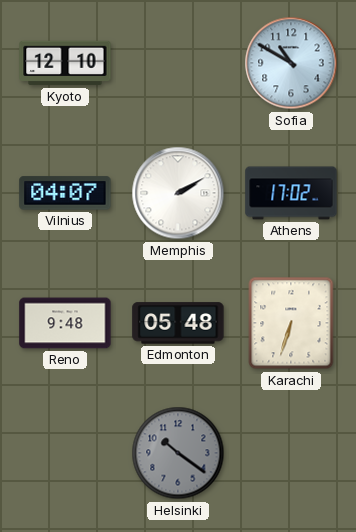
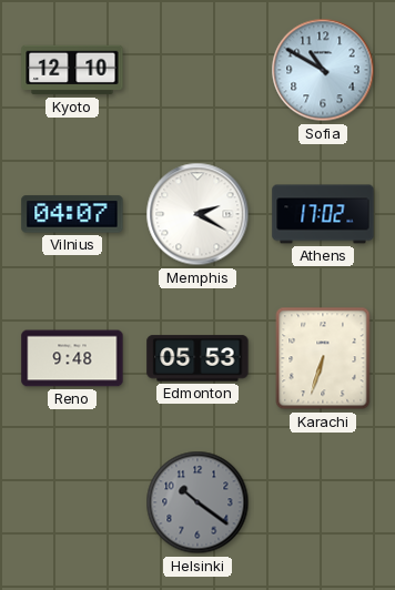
Memphis: 2:10 -> 2:20 (197, 214)
Edmonton: 05:48 -> 05:53 (197, 358)
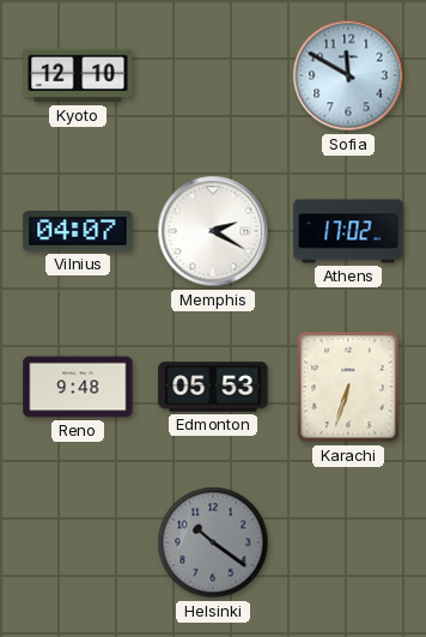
Sofia: 10:50 -> 11:50 (348, 75)
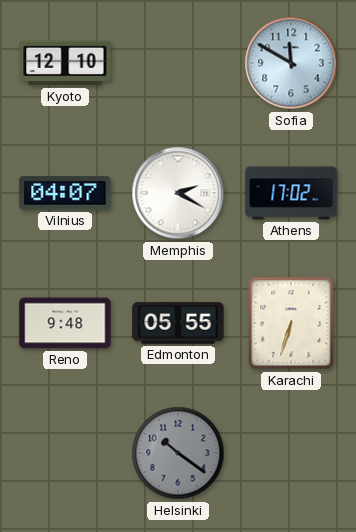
Edmonton: 05:53 -> 05:55 (178, 323)
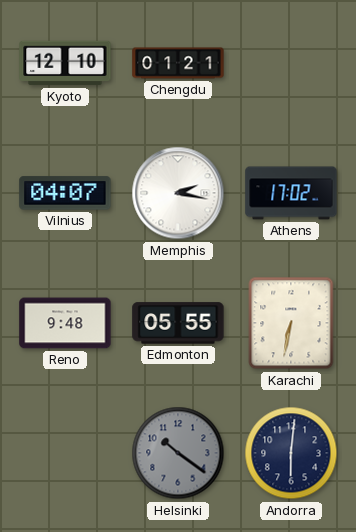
Chengdu: none -> 01:21 (178, 63)
Sofia: 11:50 -> none (291, 63)
Memphis: 2:20 -> 2:17 (178, 193)
Karachi: 6:33 -> 6:32 (291, 323)
Andorra: none -> 6:01 (291, 453)
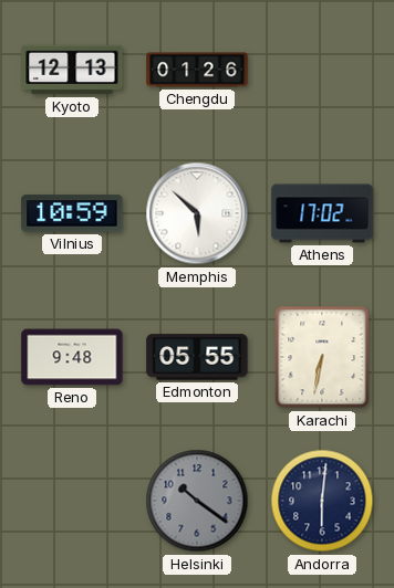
Kyoto: 12:10 -> 12:13 (72, 70)
Chengdu: 01:21 -> 01:26 (197, 70)
Vilnius: 04:07 -> 10:59 (72, 213)
Memphis: 2:17 -> 5:52 (197, 213)
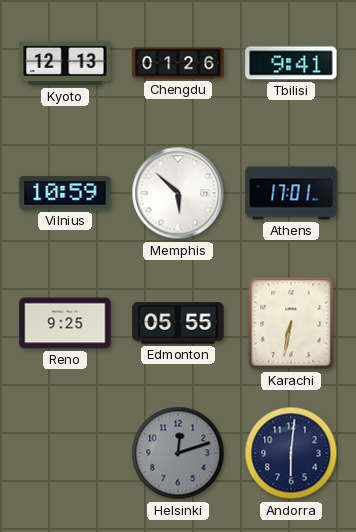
Tbilisi: none -> 9:41 (291, 63)
Athens: 17:02 -> 17:01 (291, 193)
Reno: 9:48 -> 9:25 (65, 323)
Helsinki: 10:21 -> 12:12 (178, 453)
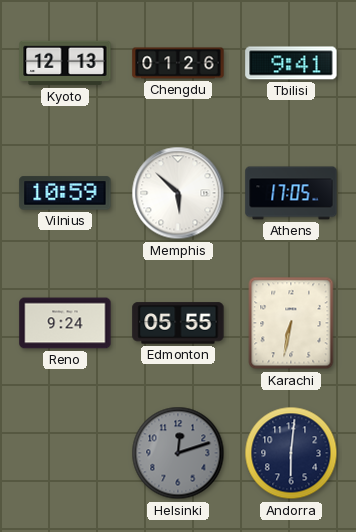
Athens: 17:01 -> 17:05 (291, 193)
Reno: 9:25 -> 9:24 (65, 323)
